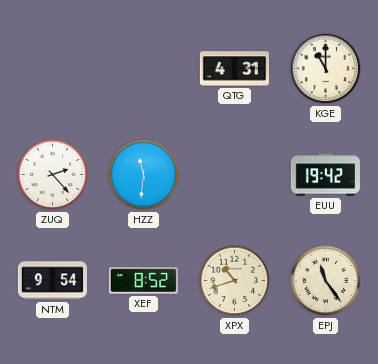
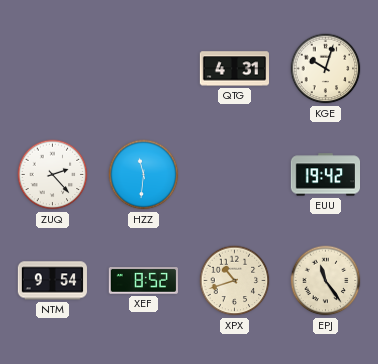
KGE: 11:00 -> 10:03 (326, 69)
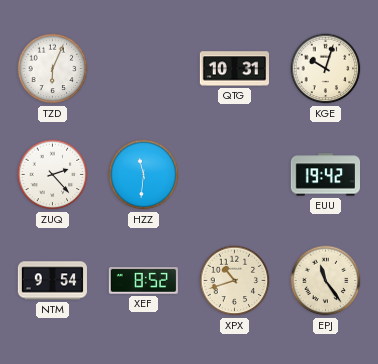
TZD: none -> 6:04 (53, 69)
QTG: 4:31 -> 10:31 (234, 69)
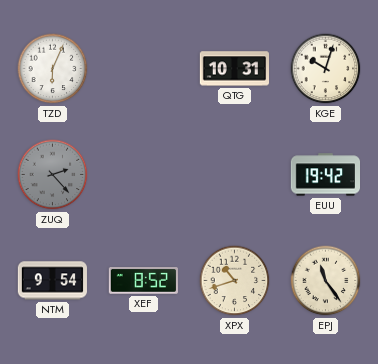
ZUQ dial: white -> grey (53, 175)
HZZ: 11:31 -> none (144, 175)
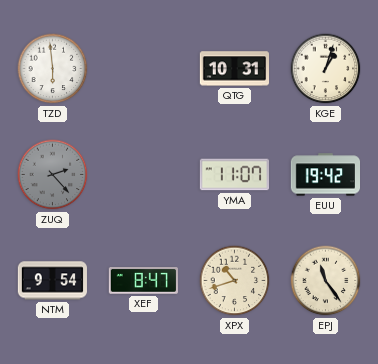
TZD: 6:04 -> 5:59 (53, 69)
KGE: 10:03 -> 1:03 (326, 69)
YMA: none -> 11:07 (234, 175)
XEF: 8:52 -> 8:47 (143, 281)
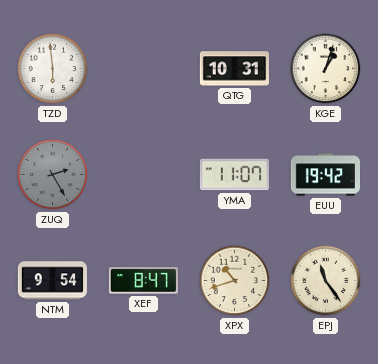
ZUQ: 2:23 -> 2:25 (53, 175)
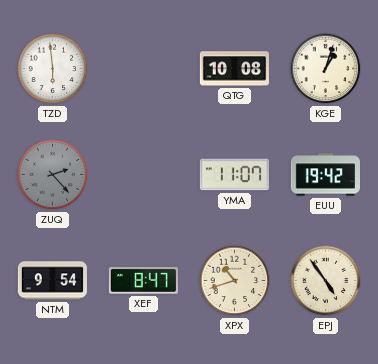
QTG: 10:31 -> 10:08 (234, 69)
ZUQ: 2:25 -> 2:23 (53, 175)
EPJ: 11:24 -> 4:54 (326, 281)
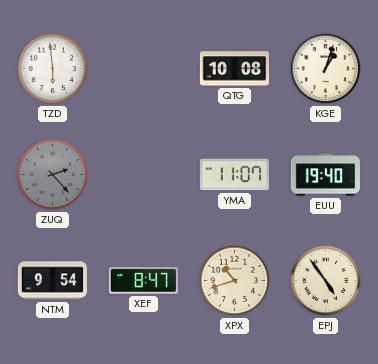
EUU: 19:42 -> 19:40 (325, 175)
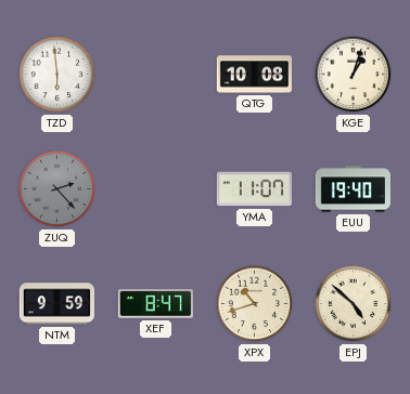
NTM: 9:54 -> 9:59 (56, 304)
EPJ: 4:54 -> 4:52 (354, 304)
